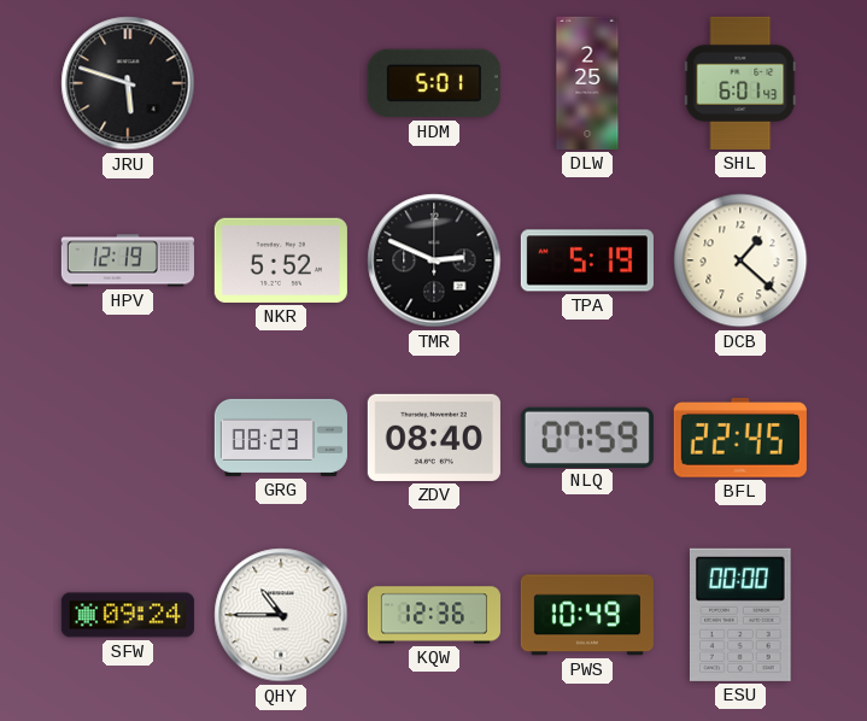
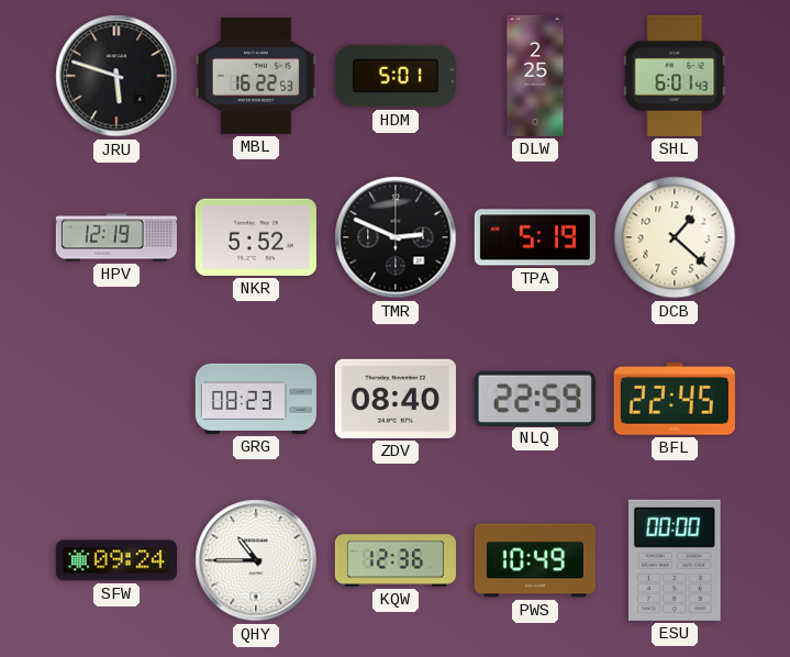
MBL: none -> 16:22 (256, 76)
NLQ: 07:59 -> 22:59 (535, 398)
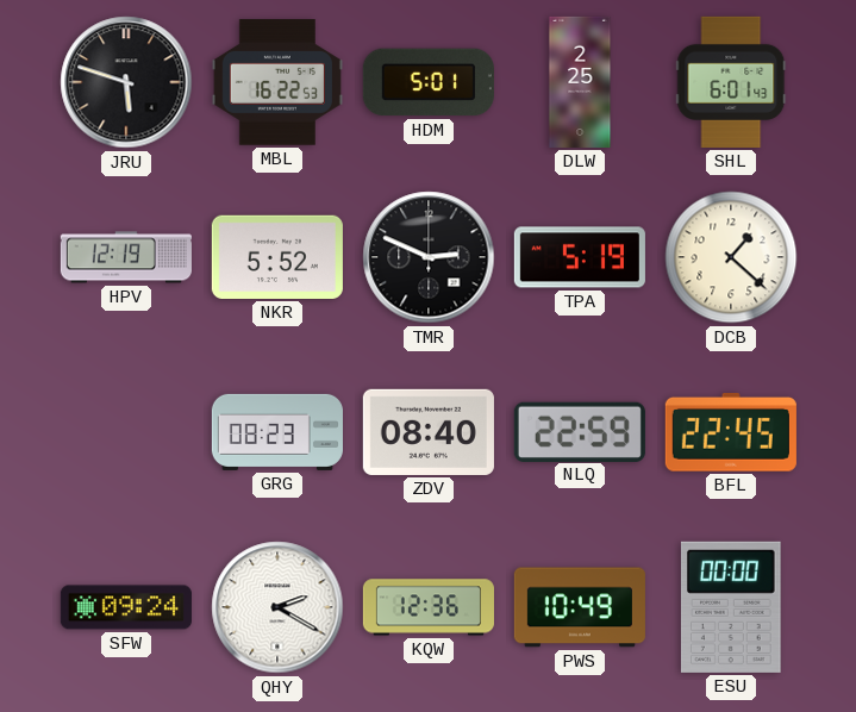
QHY: 10:45 -> 2:20 (277, 607)
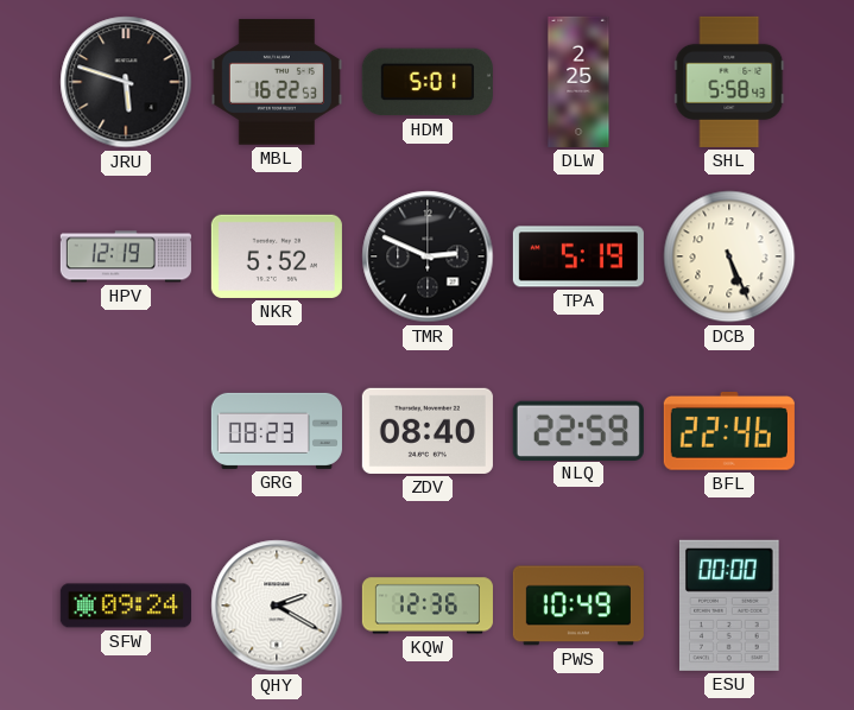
SHL: 6:01 -> 5:58 (729, 82)
DCB: 1:22 -> 5:26 (729, 256)
BFL: 22:45 -> 22:46 (729, 432)
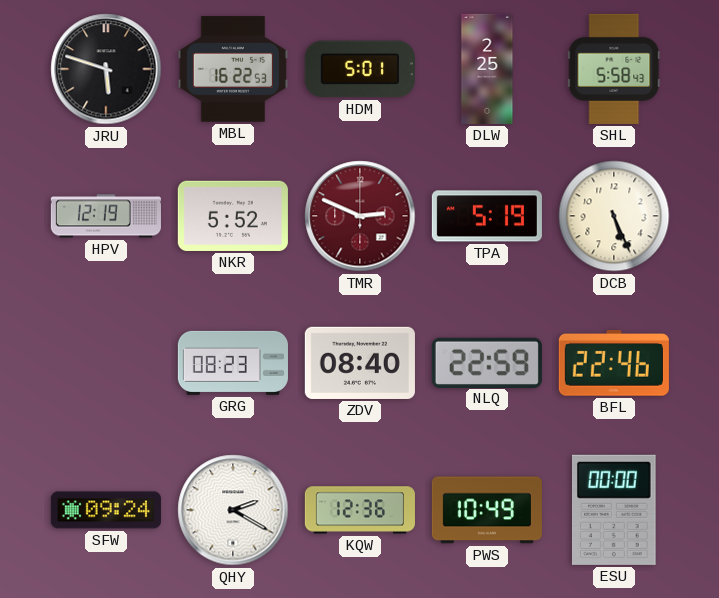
TMR dial: black -> burgundy (360, 216)
